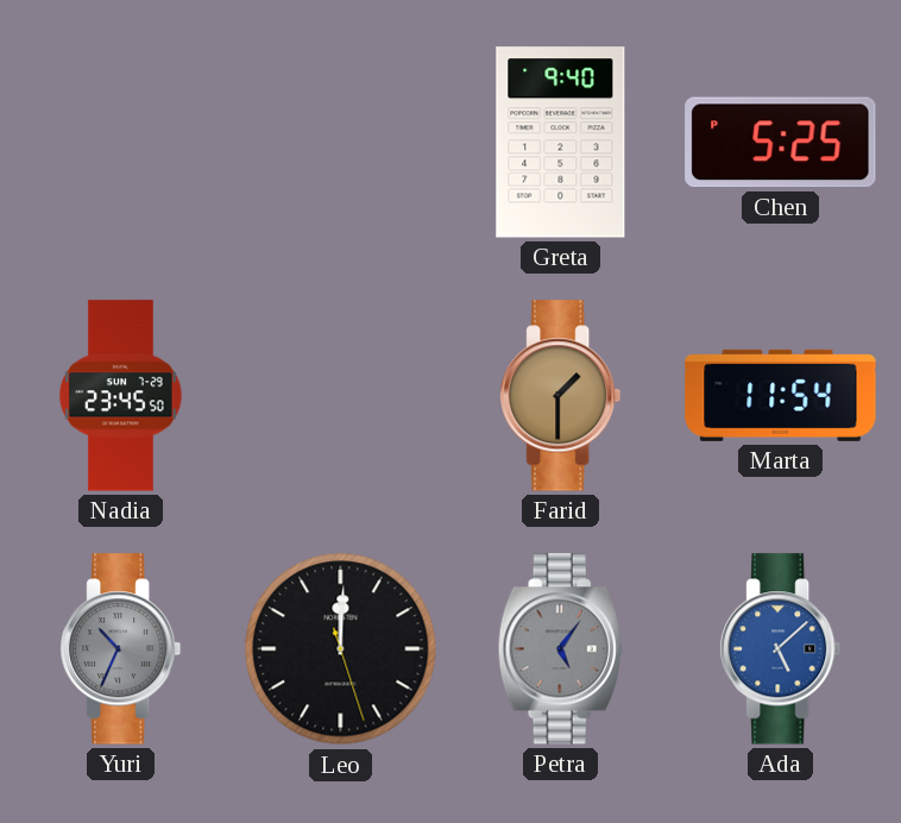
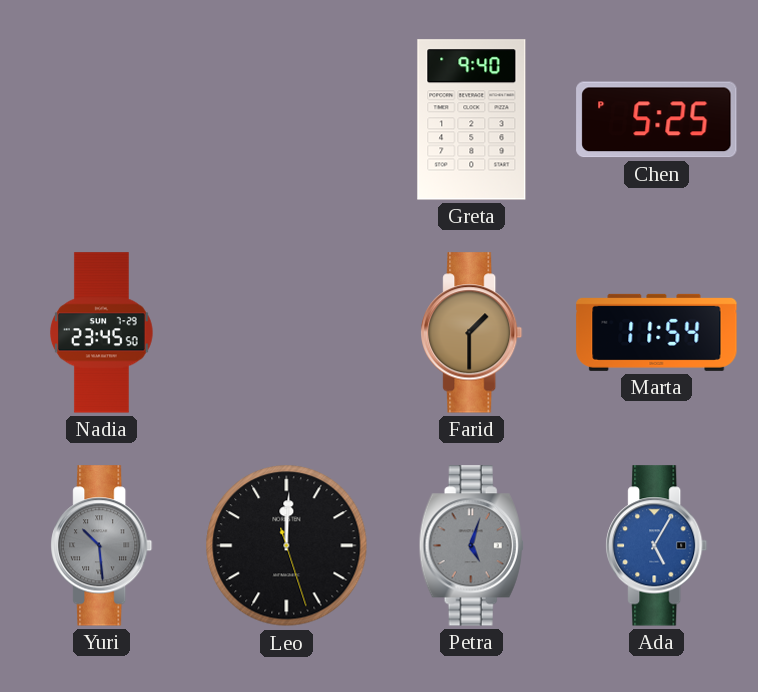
Yuri: 10:34 -> 10:29 (102, 546)
Petra: 5:06 -> 5:03 (471, 546)
Ada: 5:08 -> 5:05 (657, 546)
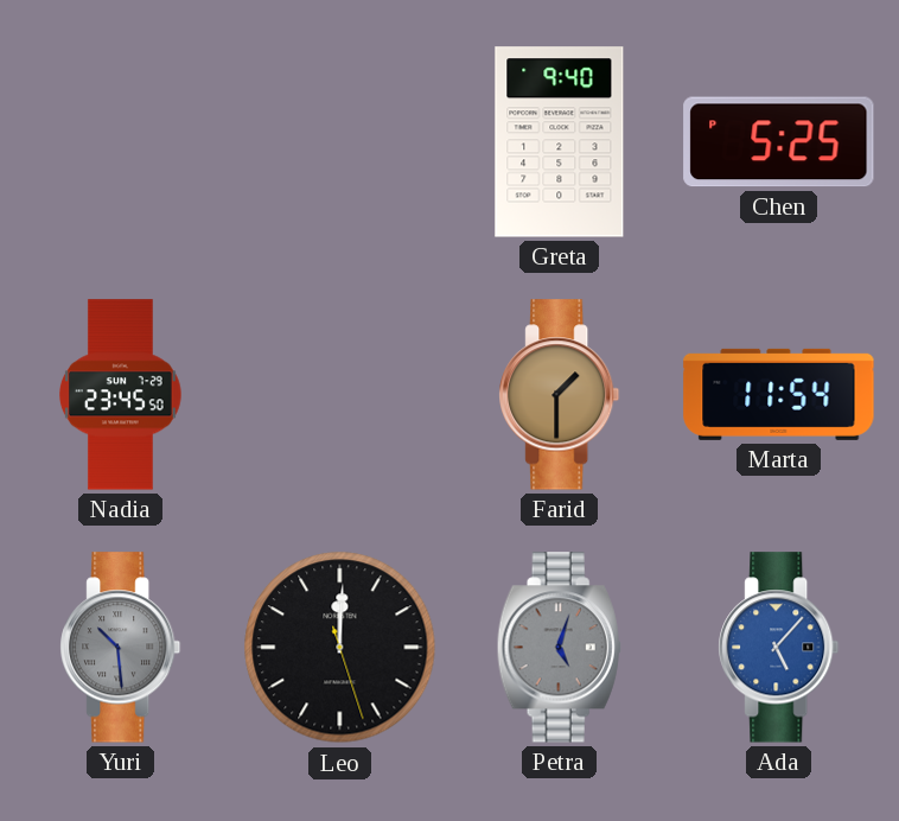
Ada: 5:05 -> 5:07 (779, 648)
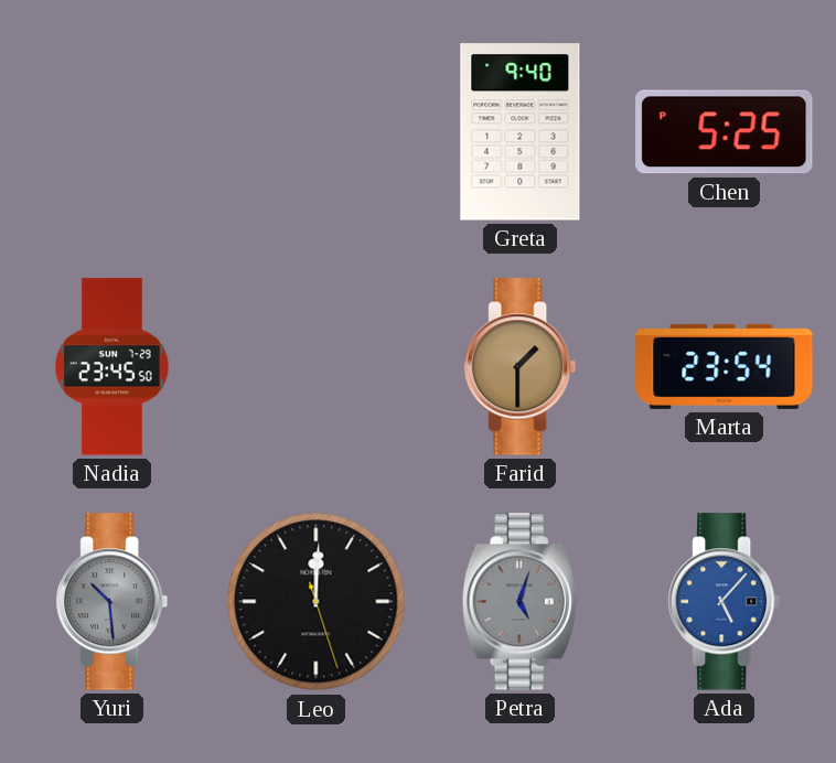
Marta: 11:54 -> 23:54 (725, 366)
